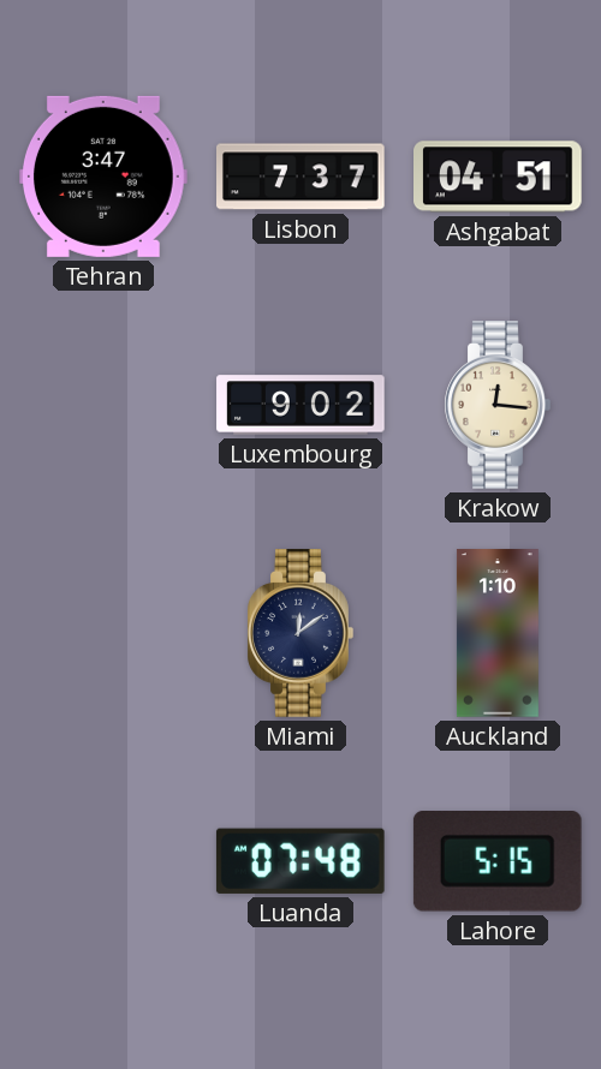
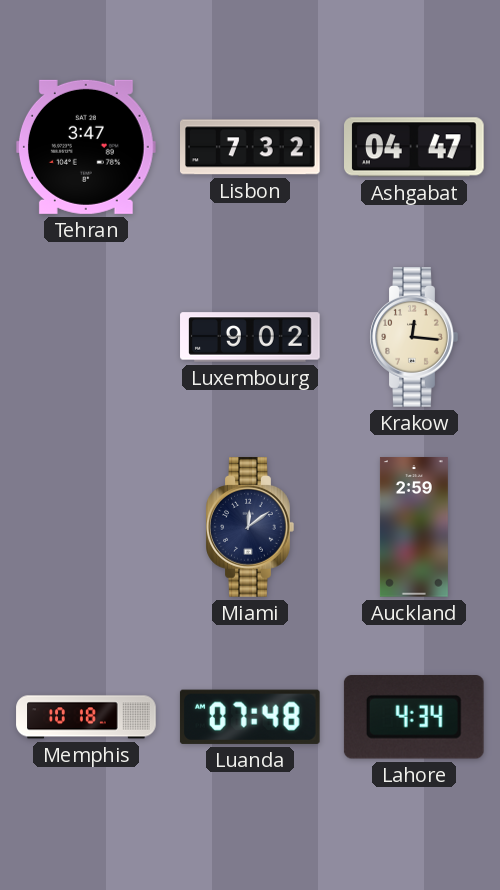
Lisbon: 7:37 -> 7:32 (250, 147)
Ashgabat: 04:51 -> 04:47 (415, 147)
Auckland: 1:10 -> 2:59 (414, 527)
Memphis: none -> 10:18 (86, 717)
Lahore: 5:15 -> 4:34 (414, 718)
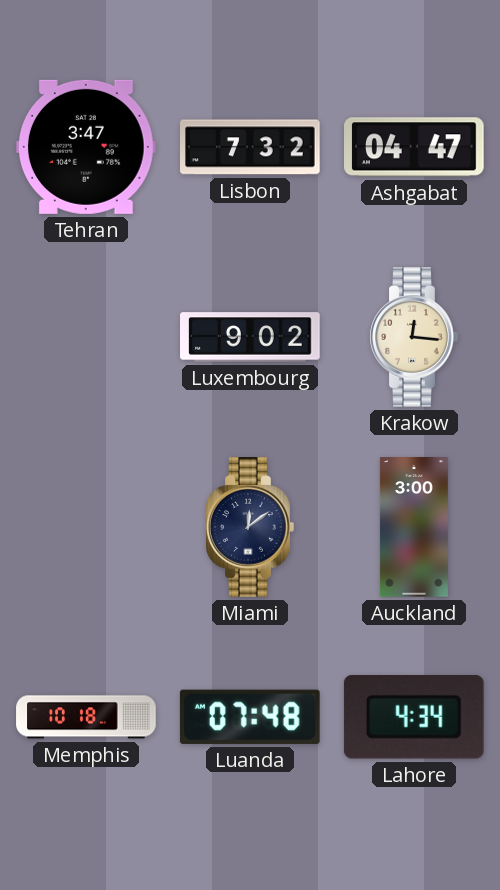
Auckland: 2:59 -> 3:00 (414, 527)
